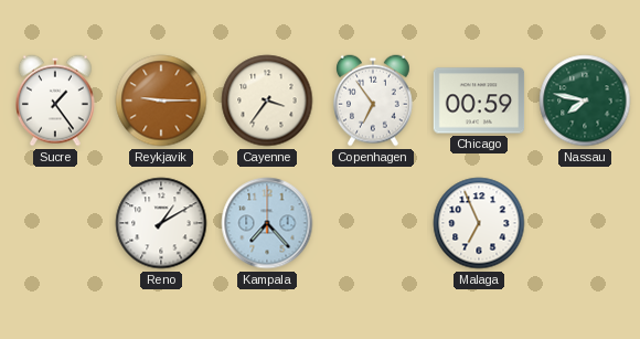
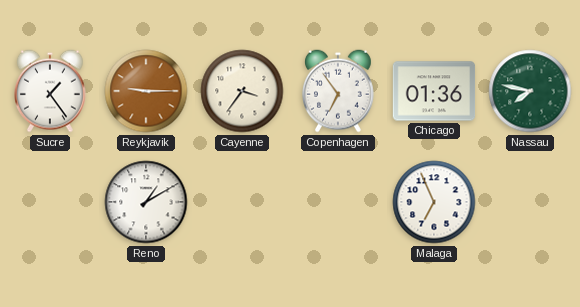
Chicago: 00:59 -> 01:36 (434, 91)
Kampala: 7:23 -> none (267, 223)
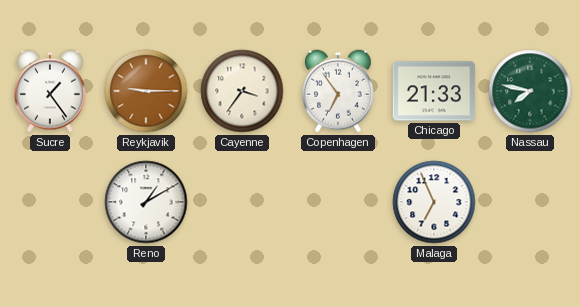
Chicago: 01:36 -> 21:33 (434, 91)
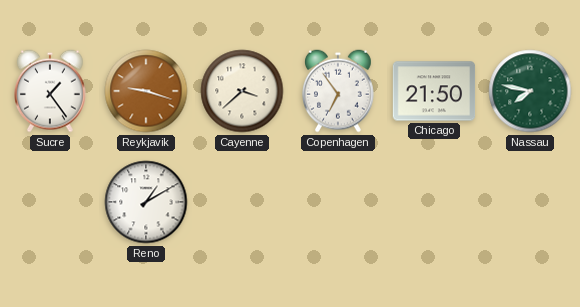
Reykjavik: 9:15 -> 9:18 (146, 91)
Cayenne: 3:36 -> 3:38 (242, 91)
Chicago: 21:33 -> 21:50 (434, 91)
Malaga: 6:56 -> none (434, 202)
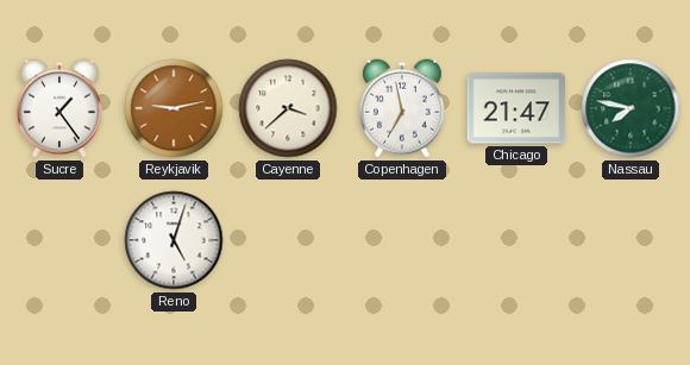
Reykjavik: 9:18 -> 9:13 (174, 108)
Copenhagen: 6:54 -> 6:58 (403, 108)
Chicago: 21:50 -> 21:47 (516, 108)
Reno: 1:10 -> 5:03 (174, 240)
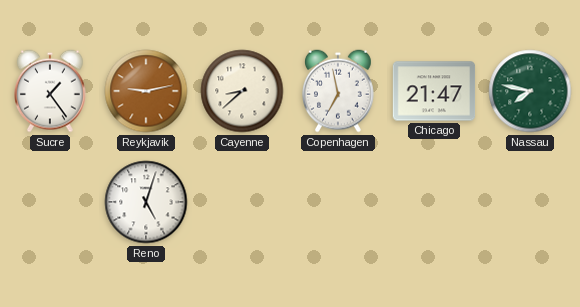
Cayenne: 3:38 -> 8:38 (242, 91)
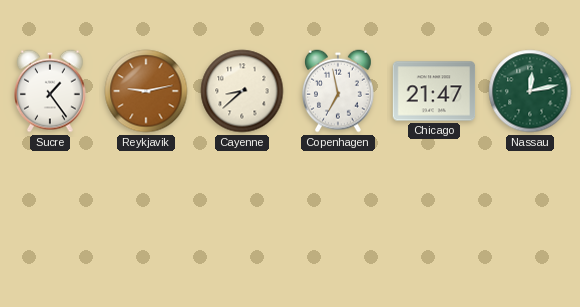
Nassau: 7:47 -> 12:13 (530, 91)
Reno: 5:03 -> none (146, 202)
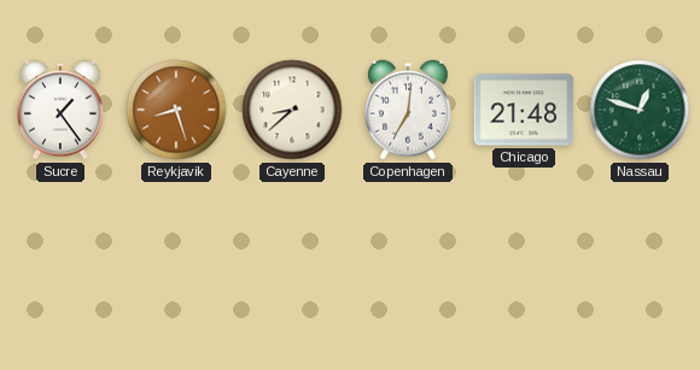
Reykjavik: 9:13 -> 8:27 (176, 110)
Copenhagen: 6:58 -> 7:01 (409, 110)
Chicago: 21:47 -> 21:48 (524, 110)
Nassau: 12:13 -> 12:48 (640, 110)
